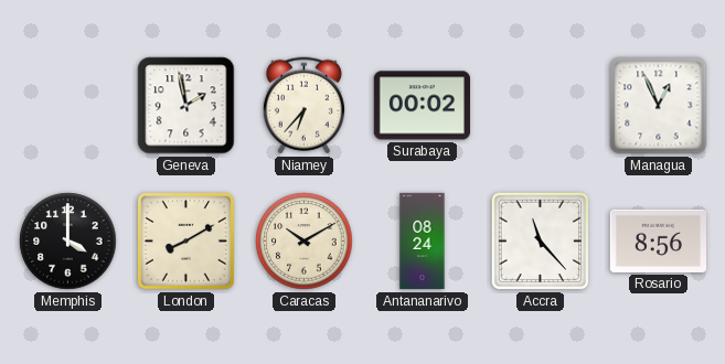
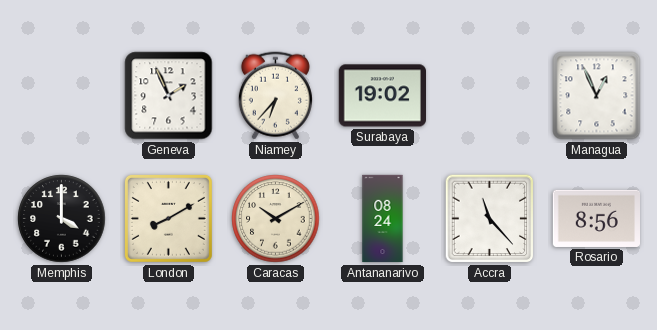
Geneva: 1:58 -> 1:56 (169, 96)
Surabaya: 00:02 -> 19:02 (382, 96)
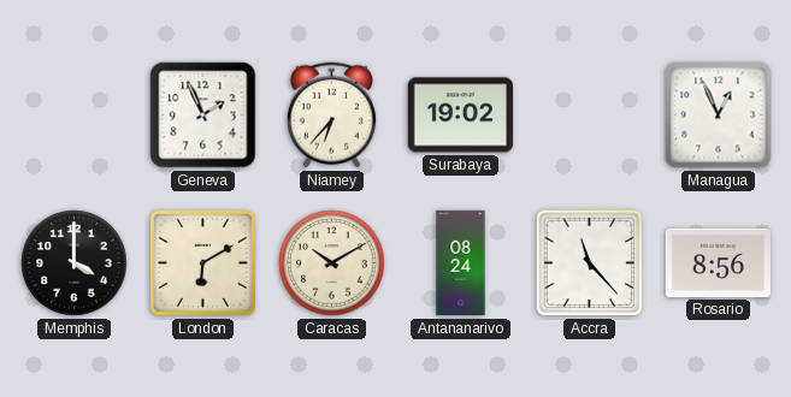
London: 8:10 -> 6:10 (202, 262)
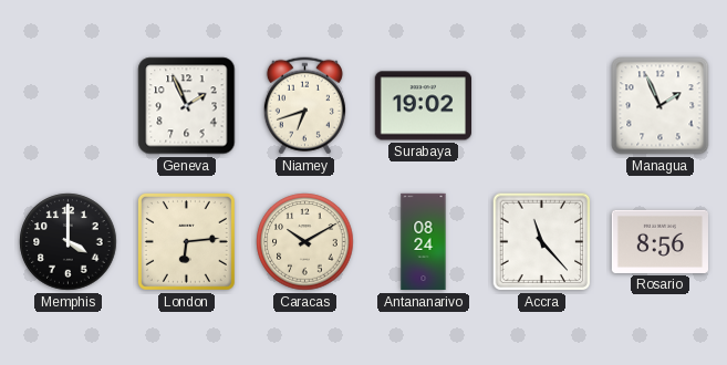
Niamey: 6:37 -> 6:42 (304, 106)
Managua: 12:56 -> 1:56 (661, 106)
London: 6:10 -> 6:14 (186, 241)
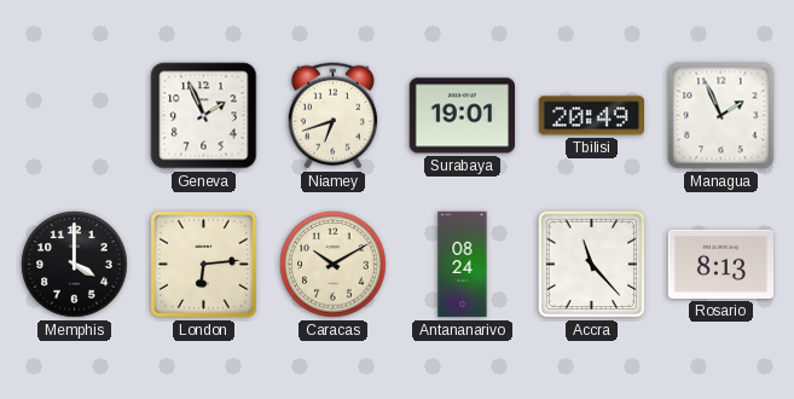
Surabaya: 19:02 -> 19:01 (462, 116)
Tbilisi: none -> 20:49 (591, 116)
Rosario: 8:56 -> 8:13 (720, 264)
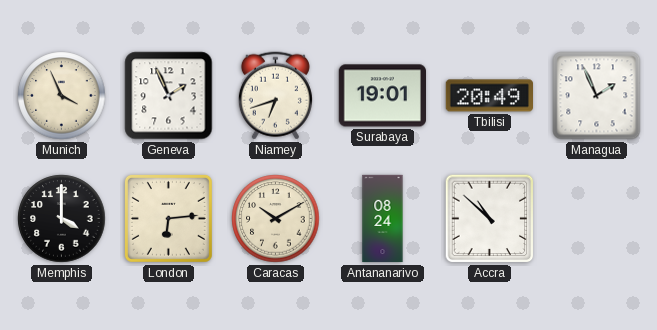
Munich: none -> 3:56 (62, 96)
Accra: 11:23 -> 10:52 (490, 219)
Rosario: 8:13 -> none (720, 264)
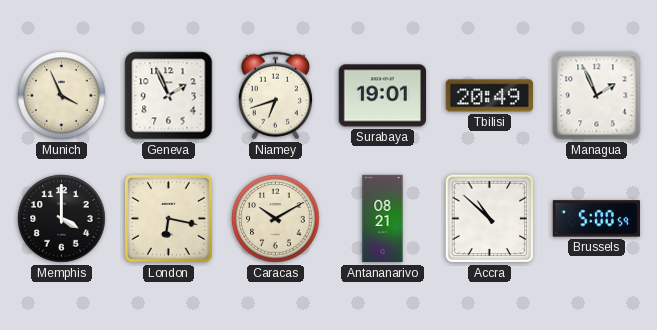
London: 6:14 -> 6:17 (168, 218)
Antananarivo: 08:24 -> 08:21 (383, 219)
Brussels: none -> 5:00 (596, 219)
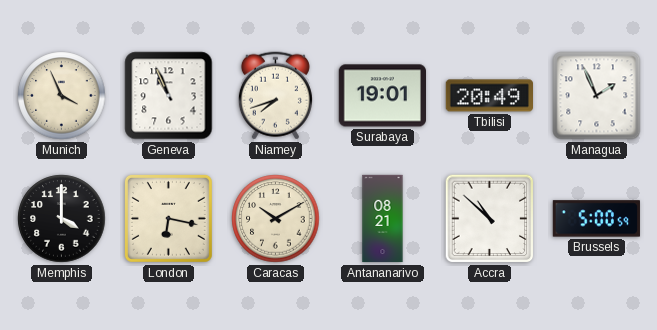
Geneva: 1:56 -> 10:56 (169, 96)
Niamey: 6:42 -> 7:42 (275, 96)
